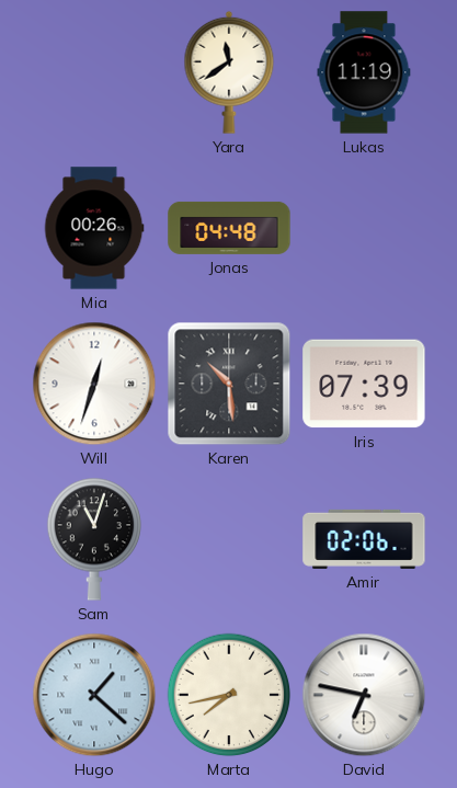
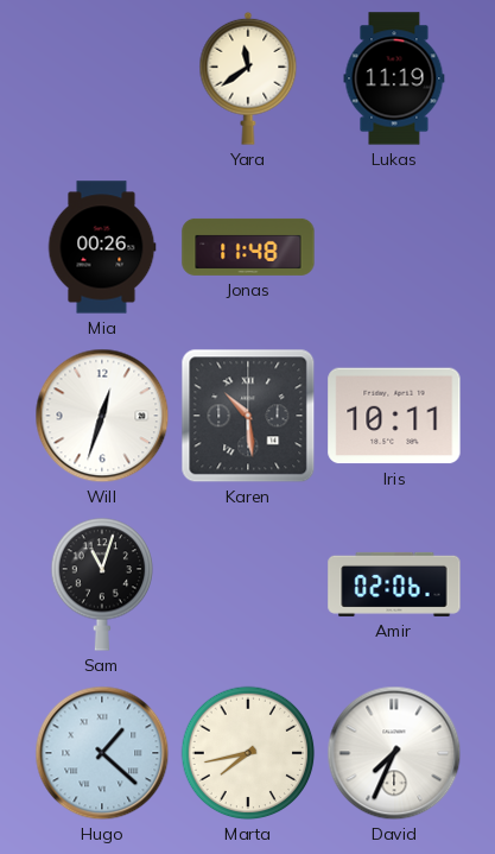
Jonas: 04:48 -> 11:48 (248, 247)
Iris: 07:39 -> 10:11 (394, 416)
David: 6:47 -> 7:34 (394, 753)
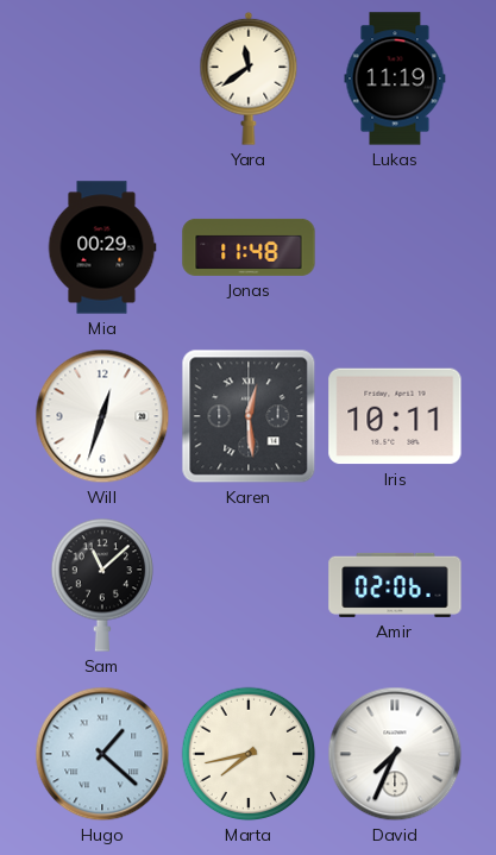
Mia: 00:26 -> 00:29 (102, 247)
Karen: 10:29 -> 12:29 (249, 416)
Sam: 11:03 -> 11:08 (101, 585)
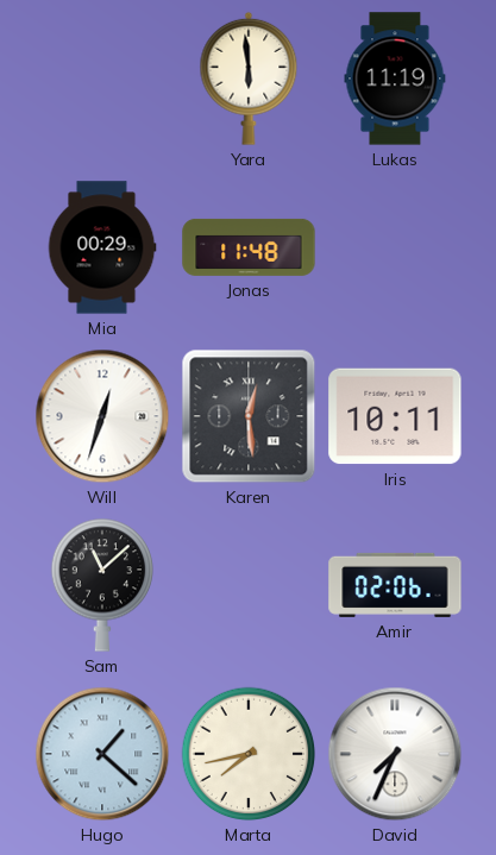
Yara: 11:39 -> 5:59 (249, 78)
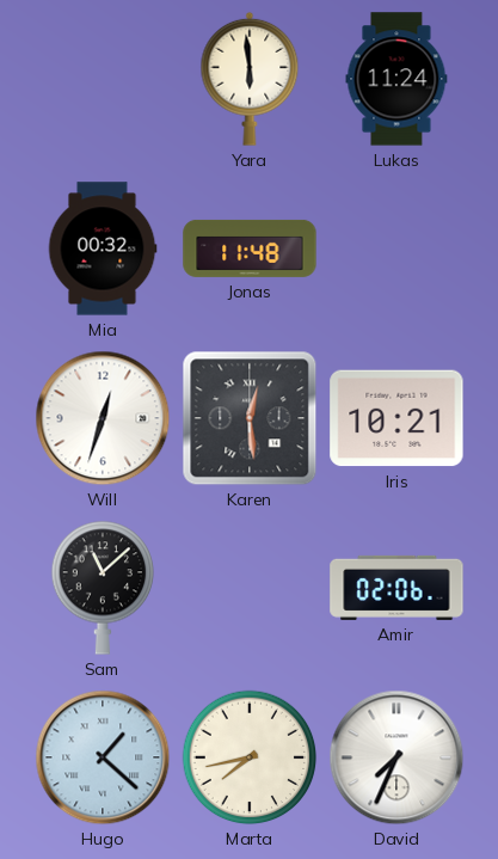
Lukas: 11:19 -> 11:24 (396, 79)
Mia: 00:29 -> 00:32 (103, 249)
Iris: 10:11 -> 10:21 (396, 418)
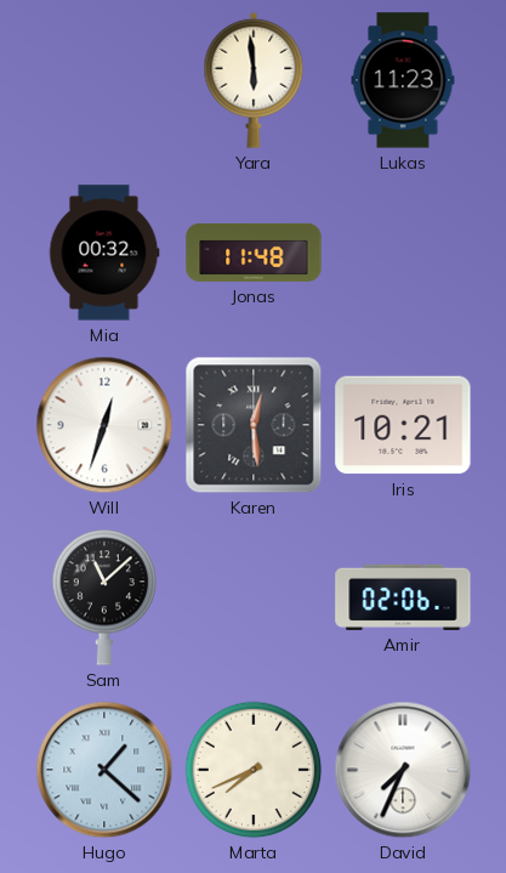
Lukas: 11:24 -> 11:23 (403, 80)
Marta: 7:43 -> 7:41 (254, 770)
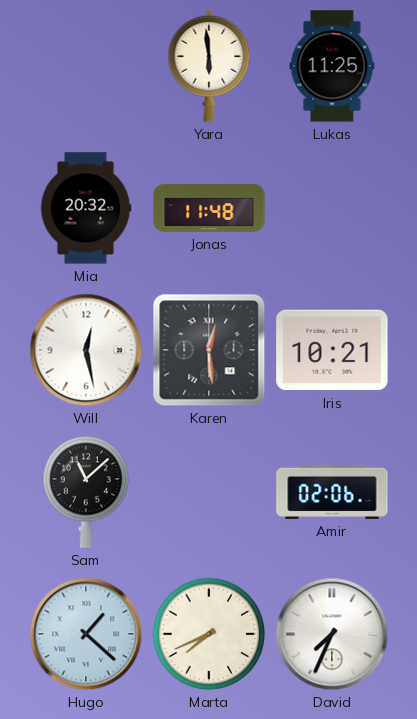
Lukas: 11:23 -> 11:25 (332, 66)
Mia: 00:32 -> 20:32 (86, 208)
Will: 12:33 -> 12:28 (86, 350)
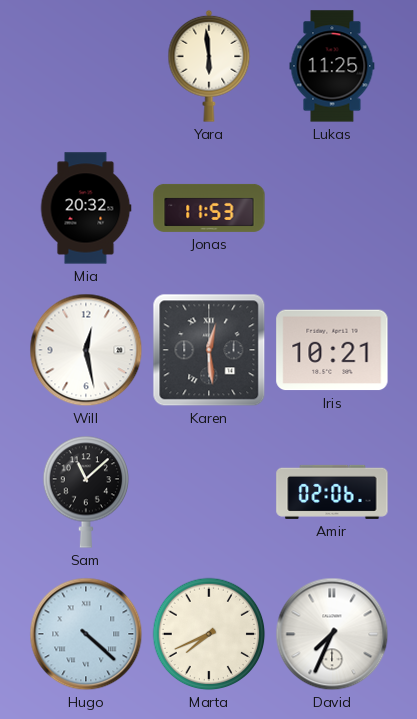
Jonas: 11:48 -> 11:53 (209, 208)
Hugo: 1:22 -> 4:22 (86, 634)
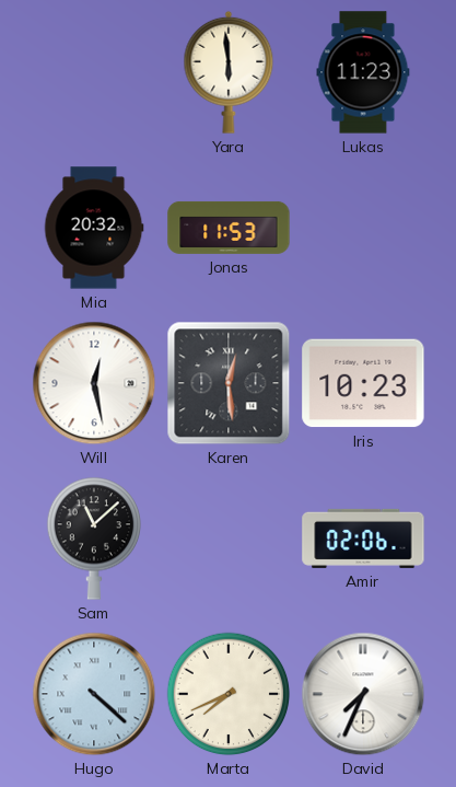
Lukas: 11:25 -> 11:23 (363, 72)
Iris: 10:21 -> 10:23 (363, 383)
